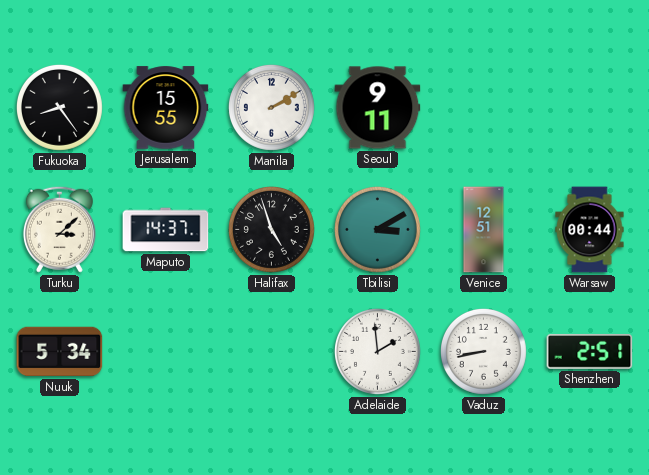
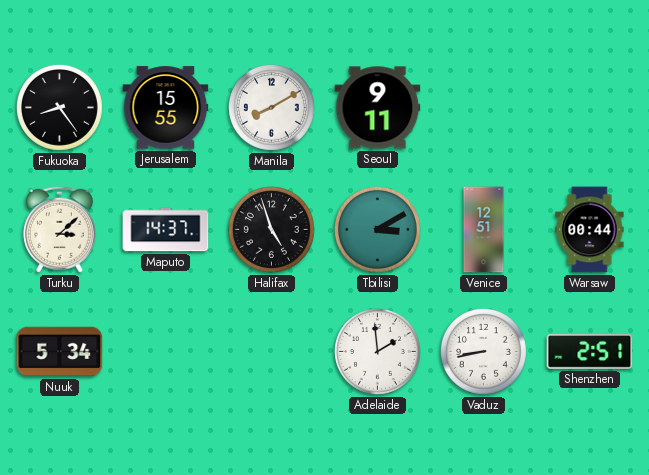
Manila: 2:10 -> 8:10 (271, 107)
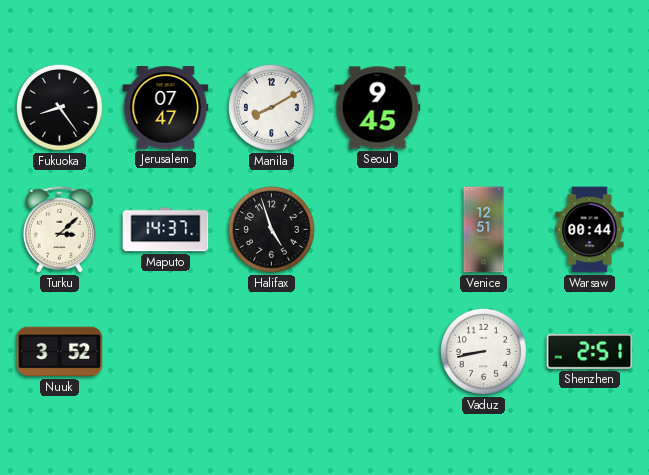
Jerusalem: 15:55 -> 07:47 (166, 108)
Seoul: 9:11 -> 9:45 (378, 108)
Tbilisi: 3:10 -> none (377, 229)
Nuuk: 5:34 -> 3:52 (60, 352)
Adelaide: 1:59 -> none (377, 351)
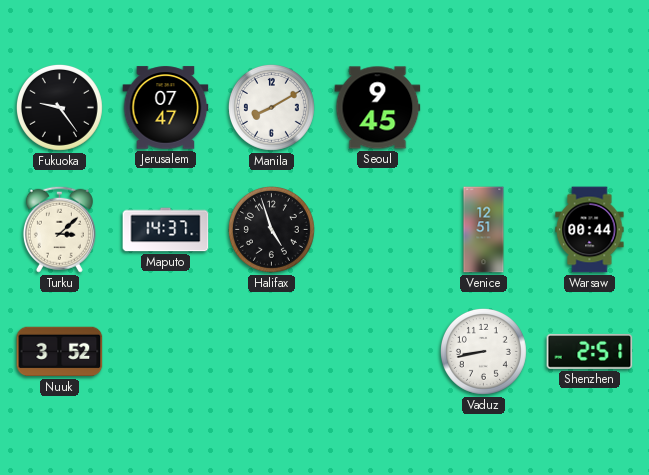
Fukuoka: 8:24 -> 9:24 (59, 107)
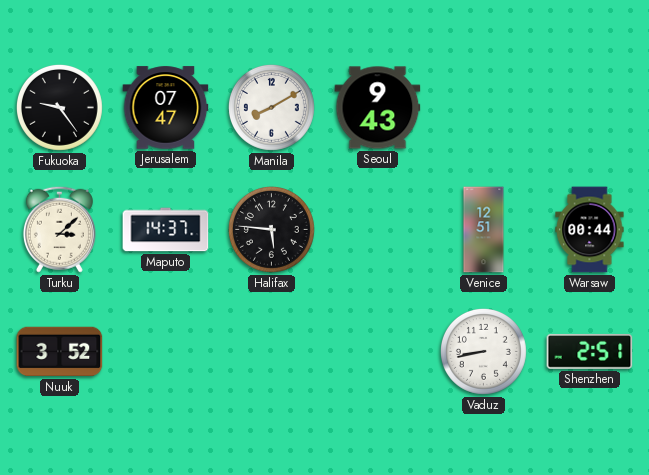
Seoul: 9:45 -> 9:43 (378, 108)
Halifax: 4:57 -> 5:46 (271, 229)
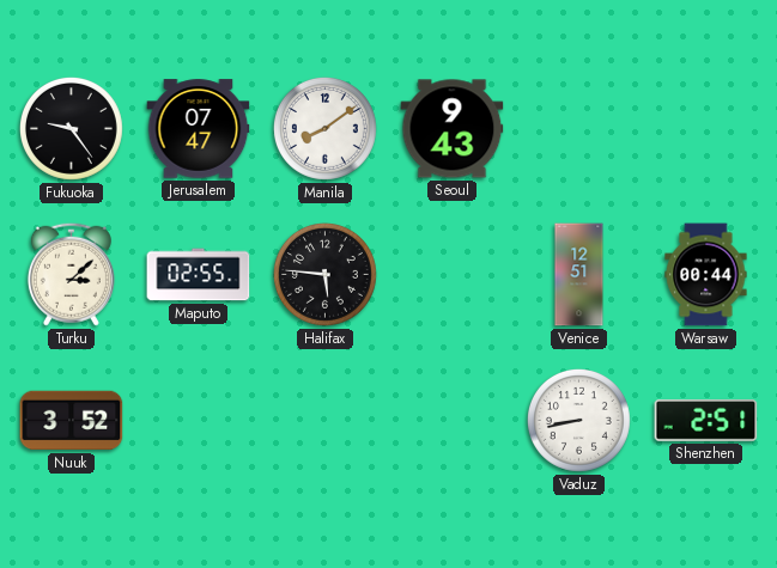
Manila: 8:10 -> 8:09 (324, 128)
Maputo: 14:37 -> 02:55 (199, 275)
